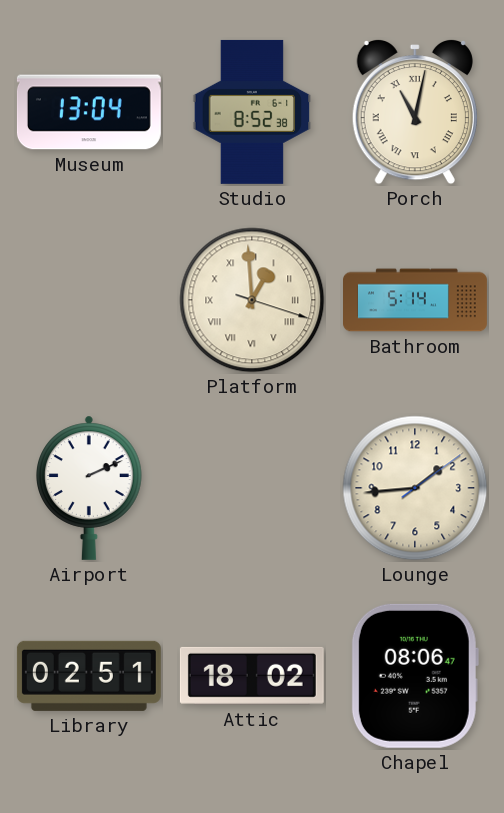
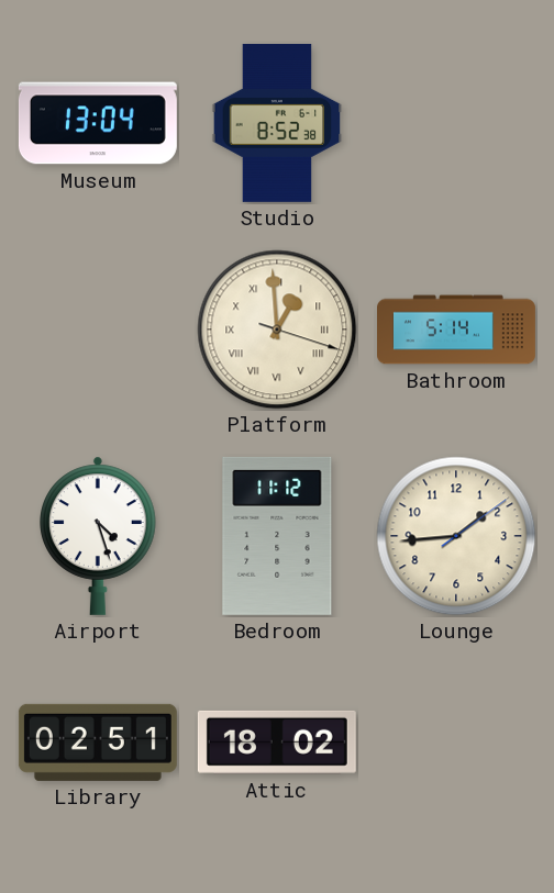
Porch: 11:02 -> none (415, 112)
Airport: 2:11 -> 4:27 (99, 536)
Bedroom: none -> 11:12 (277, 536)
Chapel: 08:06 -> none (415, 676)
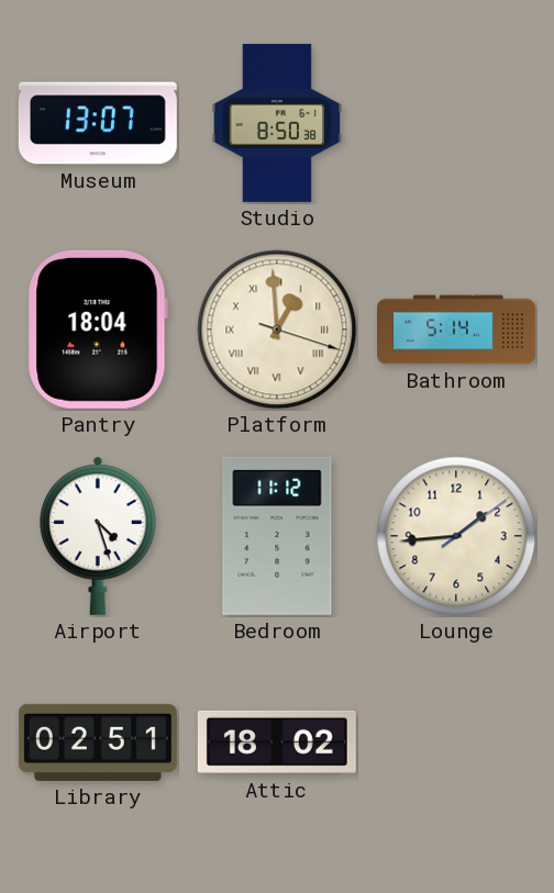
Museum: 13:04 -> 13:07 (98, 123)
Studio: 8:52 -> 8:50 (277, 123)
Pantry: none -> 18:04 (98, 330)
